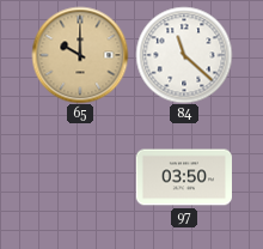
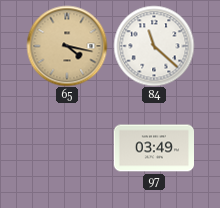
65: 10:00 -> 4:17 (67, 46)
97: 03:50 -> 03:49 (153, 148)
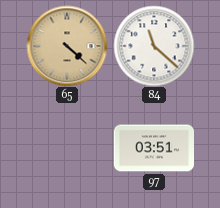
65: 4:17 -> 4:22 (67, 46)
97: 03:49 -> 03:51 (153, 148)
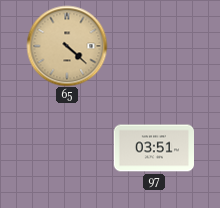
84: 11:22 -> none (154, 46)
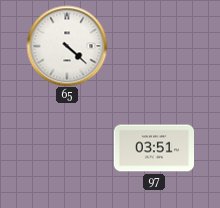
65 dial: champagne -> white (67, 46)
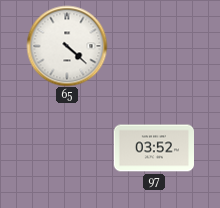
97: 03:51 -> 03:52 (153, 148)
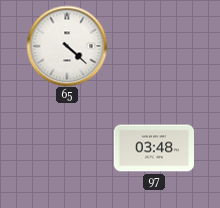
97: 03:52 -> 03:48 (153, 148)
